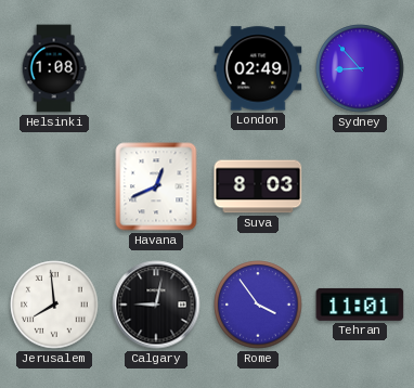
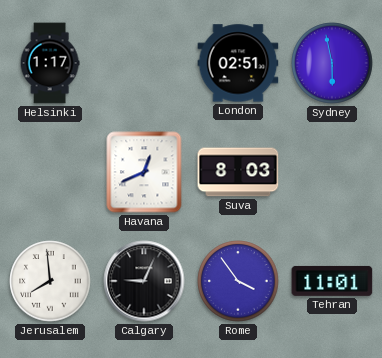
Helsinki: 1:08 -> 1:17 (50, 63)
London: 02:49 -> 02:51 (238, 63)
Sydney: 8:53 -> 5:58 (332, 63)
Calgary: 9:02 -> 9:04 (144, 281)
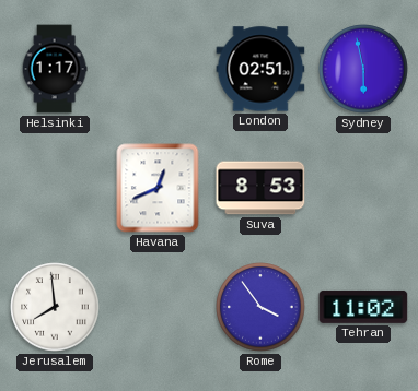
Suva: 8:03 -> 8:53 (260, 188)
Calgary: 9:04 -> none (144, 281)
Tehran: 11:01 -> 11:02 (363, 307)
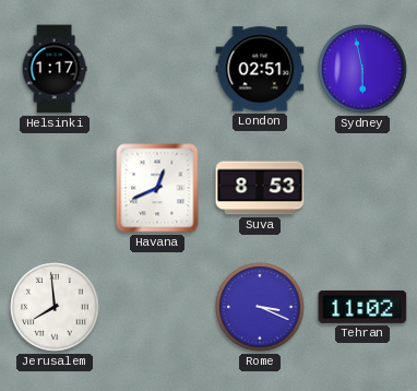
Rome: 3:54 -> 3:19 (260, 307)
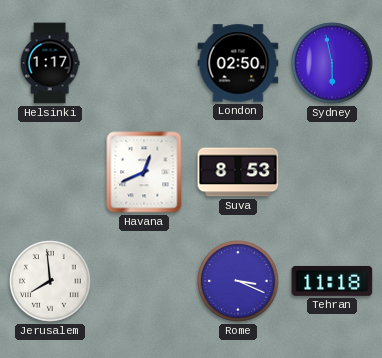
London: 02:51 -> 02:50 (238, 63)
Tehran: 11:02 -> 11:18 (332, 281)
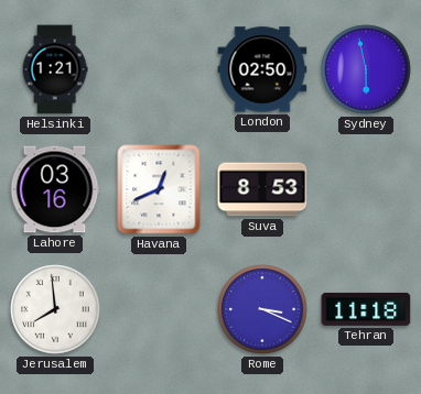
Helsinki: 1:17 -> 1:21 (55, 69)
Lahore: none -> 03:16 (55, 189)
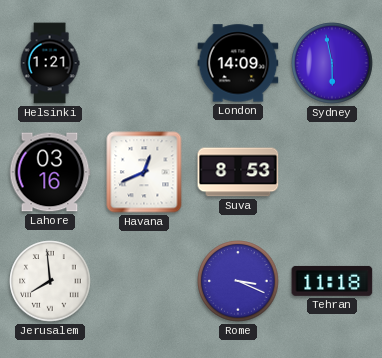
London: 02:50 -> 14:09 (238, 63)
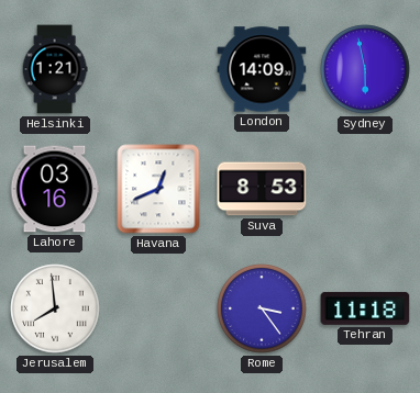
Rome: 3:19 -> 3:24 (262, 308)
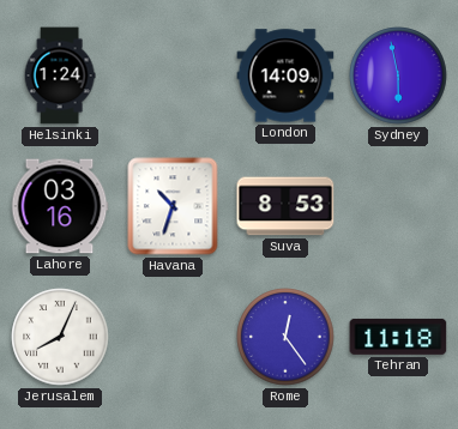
Helsinki: 1:21 -> 1:24 (60, 75)
Havana: 12:41 -> 10:33 (173, 206)
Jerusalem: 7:59 -> 8:04 (60, 337)
Rome: 3:24 -> 12:24 (285, 337)
